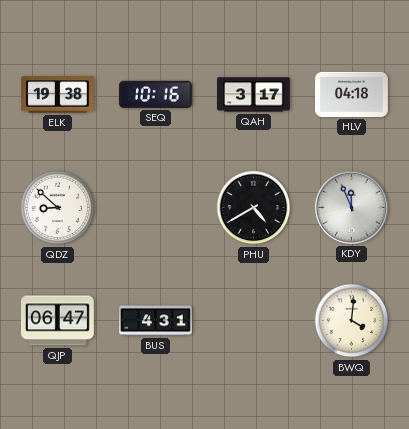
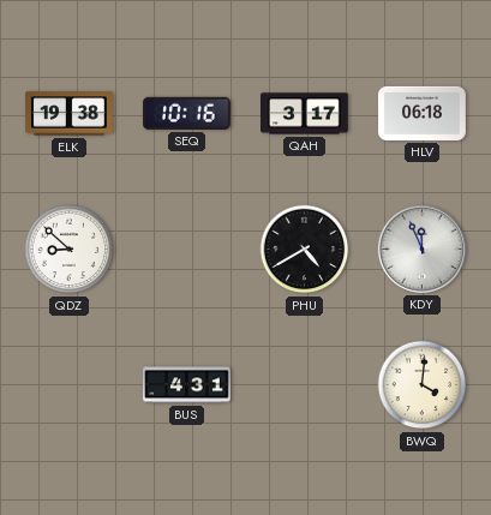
HLV: 04:18 -> 06:18 (423, 113)
QJP: 06:47 -> none (58, 321)
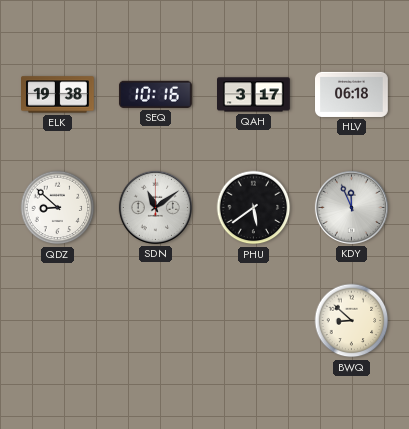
SDN: none -> 11:09 (155, 207)
PHU: 4:40 -> 5:39 (254, 208)
BUS: 4:31 -> none (187, 385)
BWQ: 4:01 -> 8:52 (352, 321)
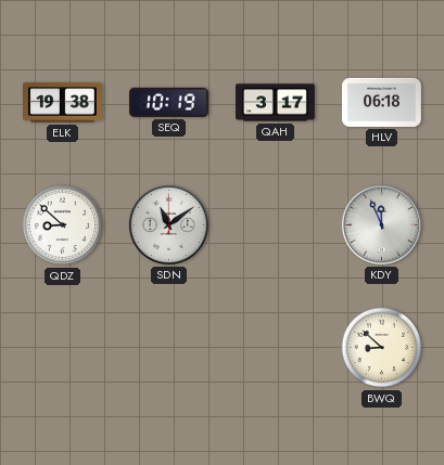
SEQ: 10:16 -> 10:19 (168, 102)
PHU: 5:39 -> none (254, 208)
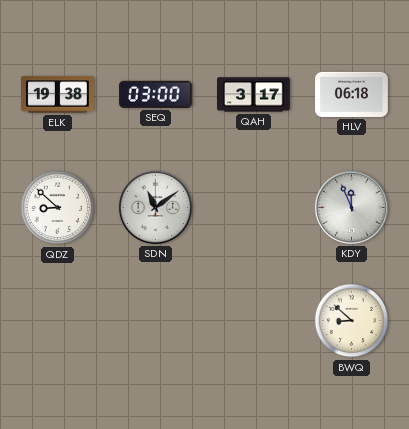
SEQ: 10:19 -> 03:00 (155, 94)
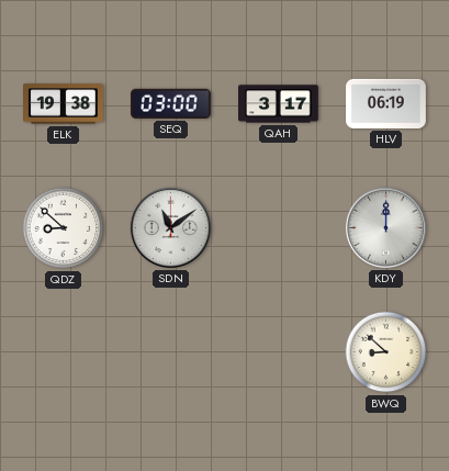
HLV: 06:18 -> 06:19 (386, 103)
KDY: 11:56 -> 12:00 (385, 227)
